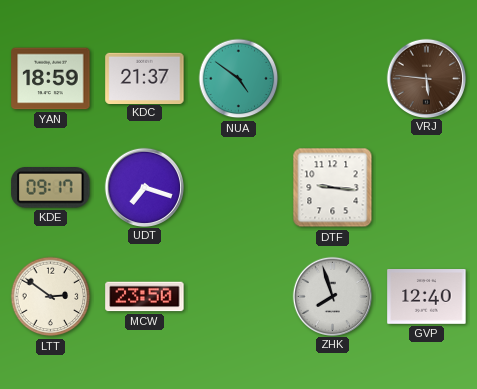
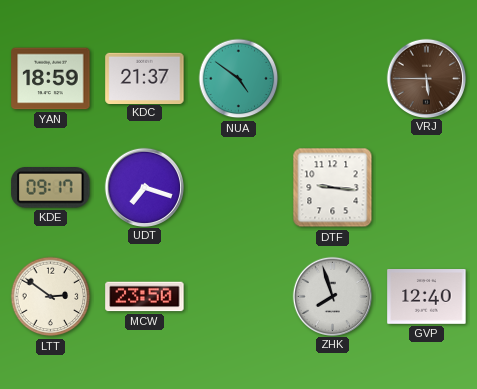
VRJ: 5:46 -> 5:45 (426, 78)
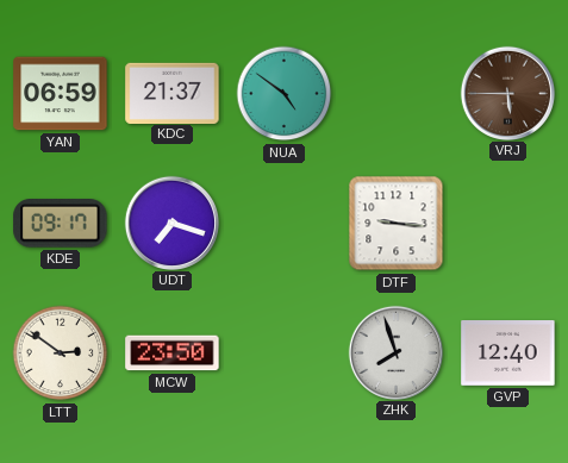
YAN: 18:59 -> 06:59 (61, 94)
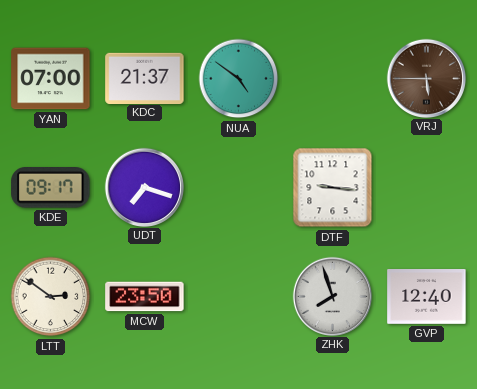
YAN: 06:59 -> 07:00 (51, 79)
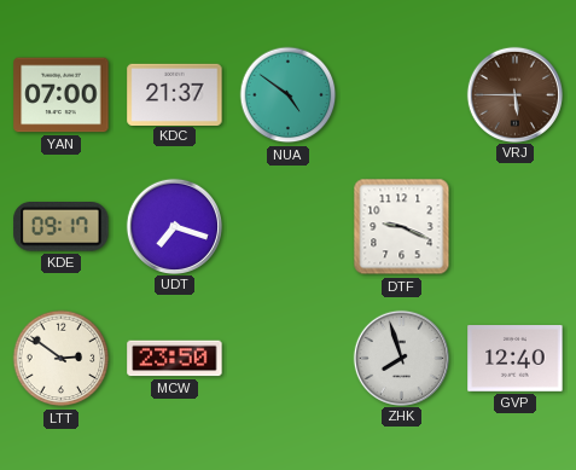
DTF: 9:16 -> 9:19 (402, 227)
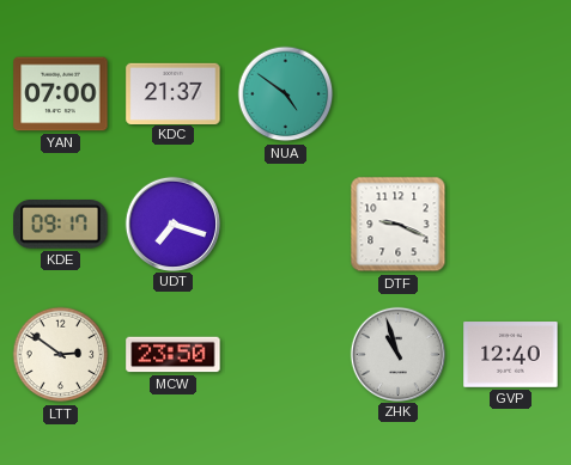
VRJ: 5:45 -> none (514, 94)
ZHK: 7:57 -> 10:57 (397, 354)
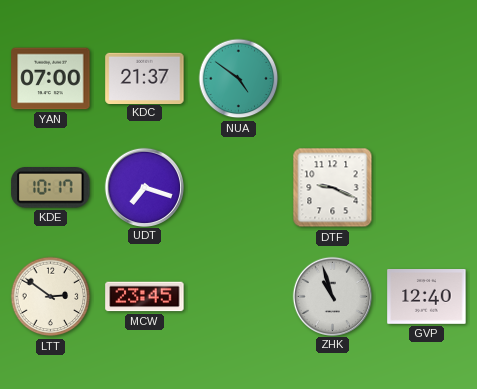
KDE: 09:17 -> 10:17 (51, 188)
MCW: 23:50 -> 23:45 (145, 297)
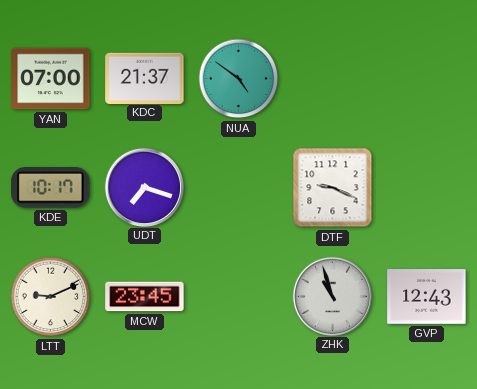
LTT: 2:51 -> 9:11 (51, 297)
GVP: 12:40 -> 12:43 (427, 297)
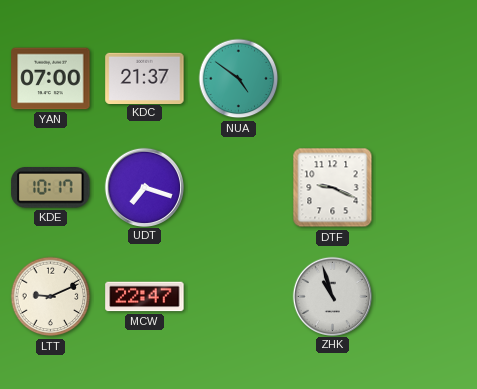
MCW: 23:45 -> 22:47 (145, 297)
GVP: 12:43 -> none (427, 297)
